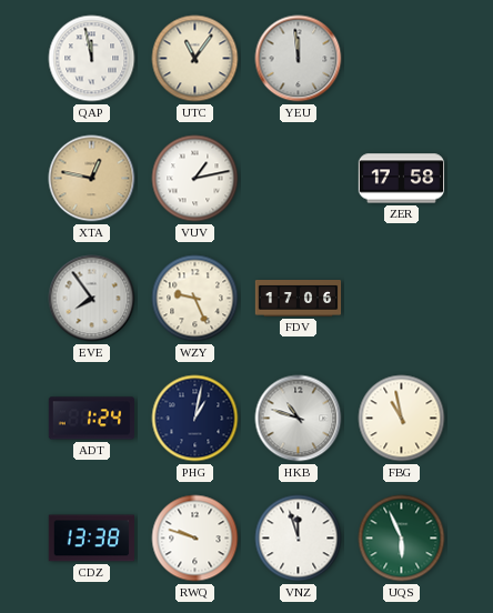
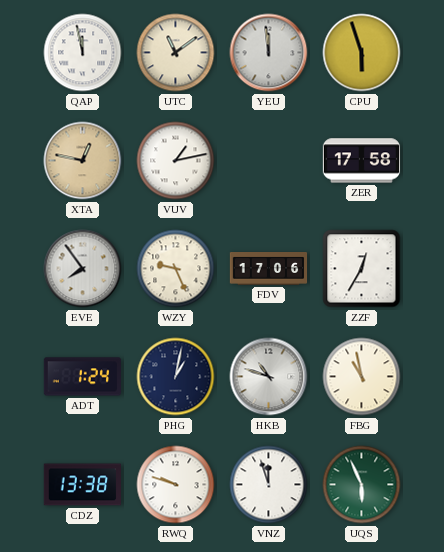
UTC: 11:06 -> 11:09 (176, 53)
CPU: none -> 5:57 (362, 53)
ZZF: none -> 12:35 (362, 269)
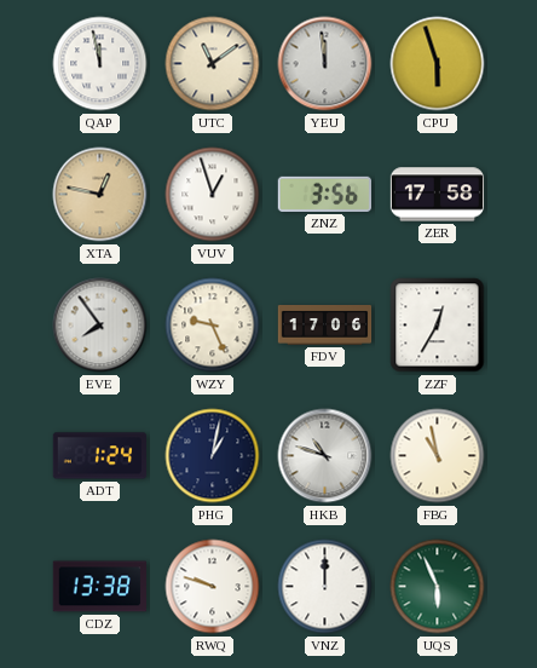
VUV: 1:13 -> 12:57 (213, 195)
ZNZ: none -> 3:56 (324, 194)
VNZ: 11:57 -> 12:00 (325, 587)
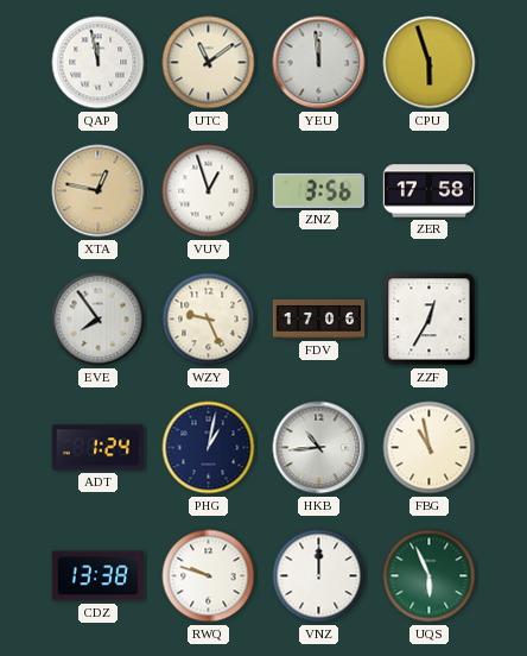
HKB: 10:48 -> 10:44 (319, 448)
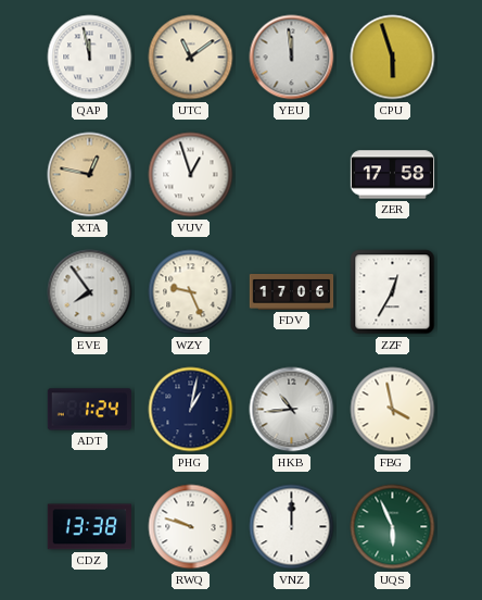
ZNZ: 3:56 -> none (318, 190)
FBG: 10:58 -> 3:58 (393, 410)
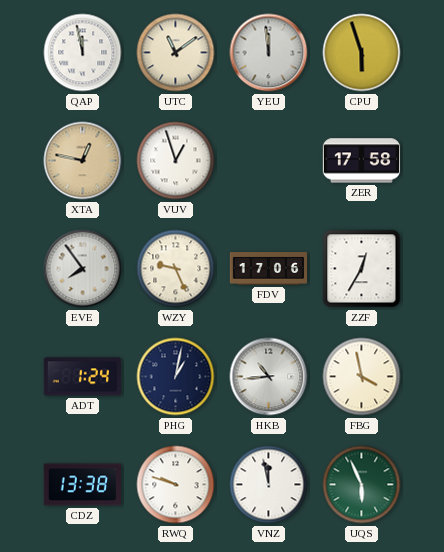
VNZ: 12:00 -> 11:58 (269, 485)
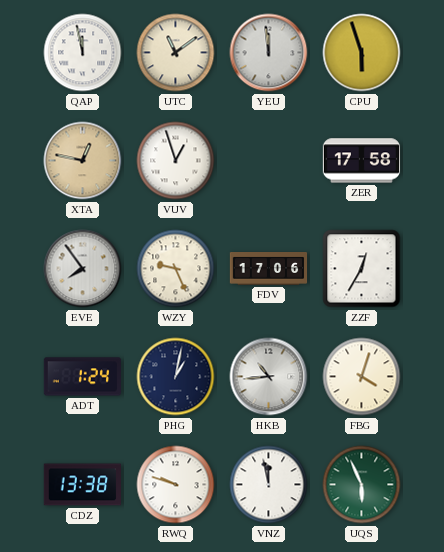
FBG: 3:58 -> 4:03 (362, 377)
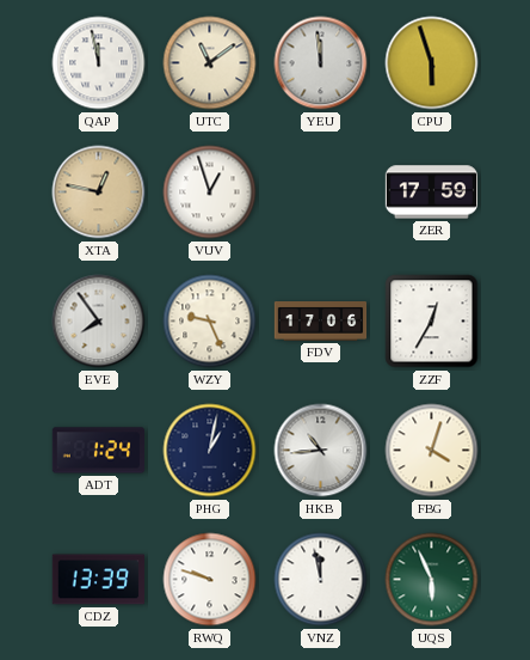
ZER: 17:58 -> 17:59 (432, 192)
CDZ: 13:38 -> 13:39 (98, 580)
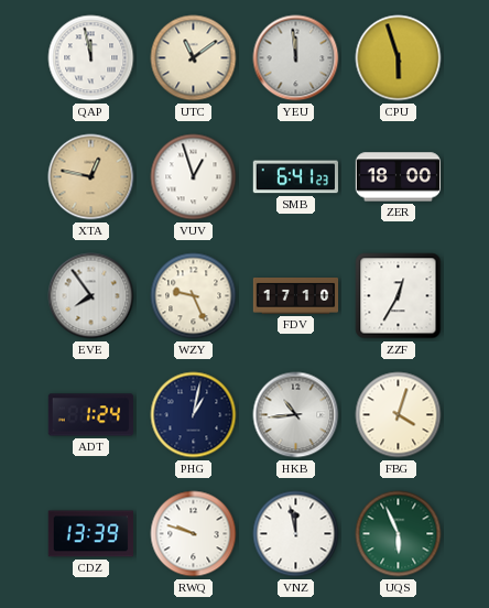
SMB: none -> 6:41 (295, 177)
ZER: 17:59 -> 18:00 (399, 177)
FDV: 17:06 -> 17:10 (296, 296)
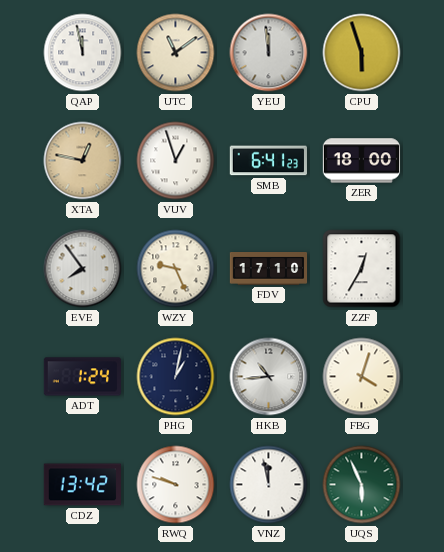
CDZ: 13:39 -> 13:42 (82, 485)
